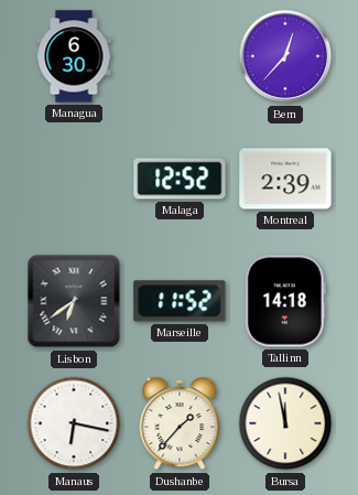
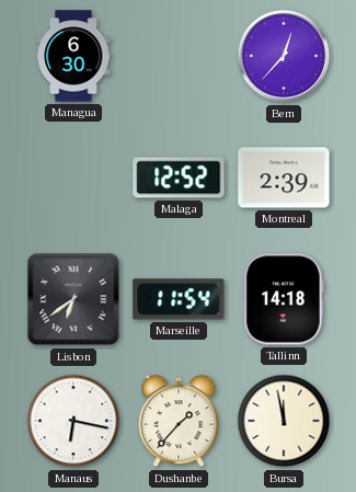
Marseille: 11:52 -> 11:54 (179, 299)
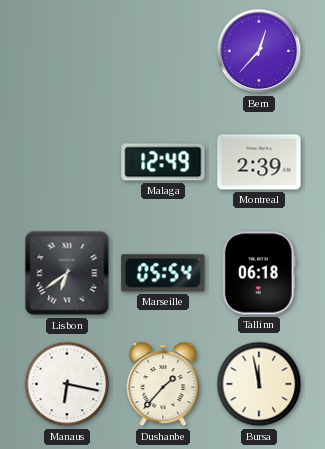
Managua: 6:30 -> none (73, 56)
Malaga: 12:52 -> 12:49 (163, 162)
Marseille: 11:54 -> 05:54 (163, 273)
Tallinn: 14:18 -> 06:18 (259, 273)
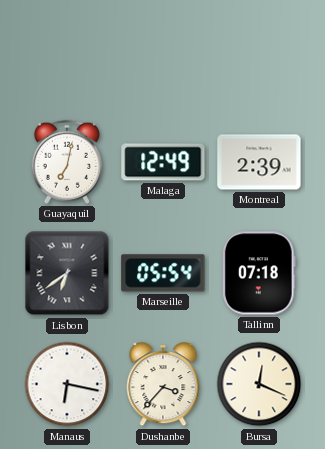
Bern: 12:37 -> none (259, 51)
Guayaquil: none -> 7:02 (67, 162)
Tallinn: 06:18 -> 07:18 (259, 273)
Dushanbe: 1:37 -> 3:37 (163, 385)
Bursa: 11:58 -> 12:19 (259, 384)
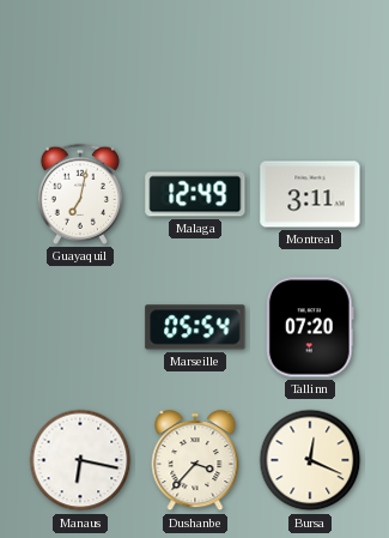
Montreal: 2:39 -> 3:11 (310, 194)
Lisbon: 6:39 -> none (67, 273)
Tallinn: 07:18 -> 07:20 (310, 327)
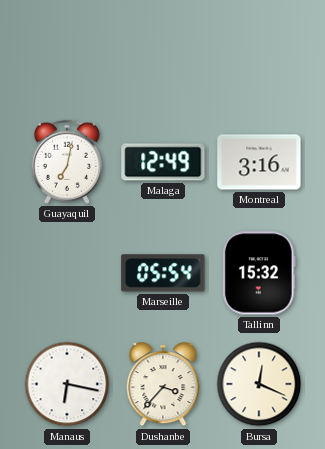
Montreal: 3:11 -> 3:16 (259, 162)
Tallinn: 07:20 -> 15:32 (259, 273)
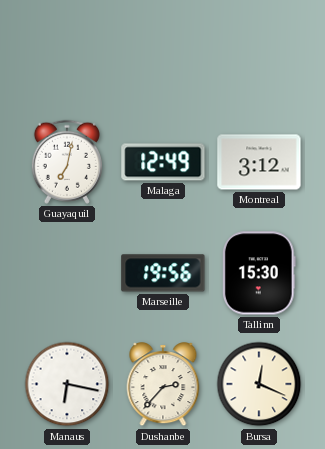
Montreal: 3:16 -> 3:12 (259, 162)
Marseille: 05:54 -> 19:56 (163, 273)
Tallinn: 15:32 -> 15:30 (259, 273)
Dushanbe: 3:37 -> 2:37 (163, 385)
